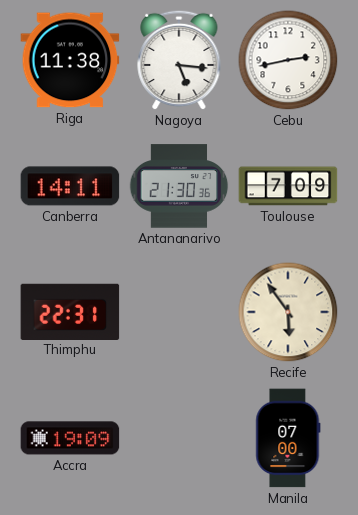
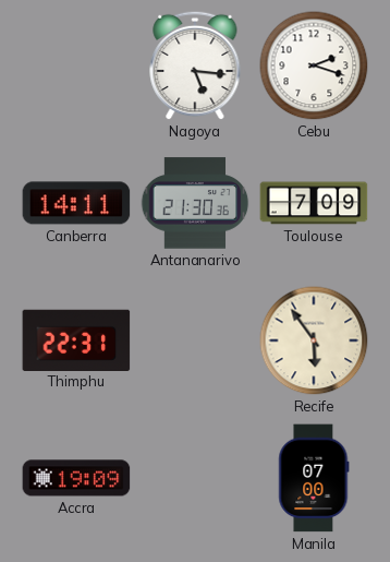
Riga: 11:38 -> none (70, 60)
Cebu: 2:43 -> 2:18 (314, 65)
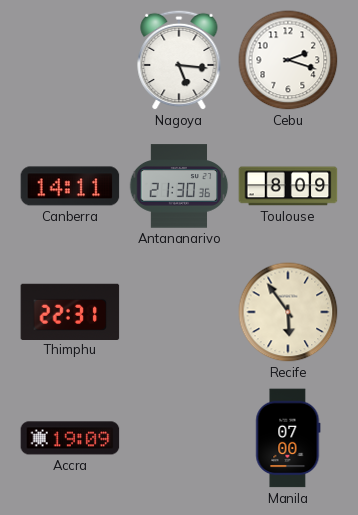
Toulouse: 7:09 -> 8:09 (288, 186)
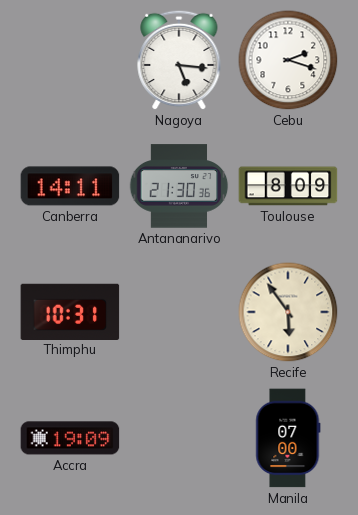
Thimphu: 22:31 -> 10:31 (70, 311)
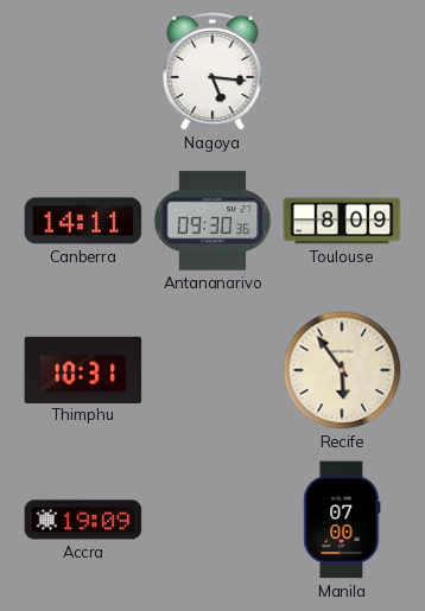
Cebu: 2:18 -> none (288, 60)
Antananarivo: 21:30 -> 09:30 (213, 221)
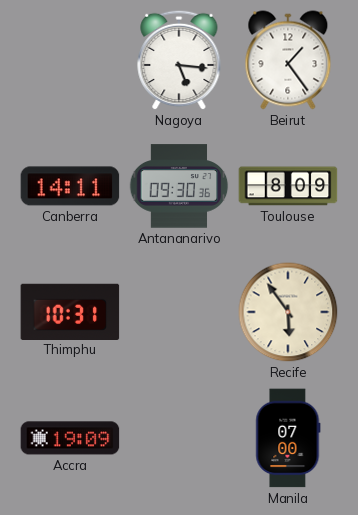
Beirut: none -> 1:24 (288, 60)
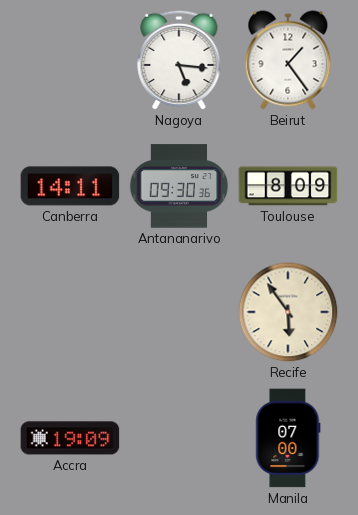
Thimphu: 10:31 -> none (70, 311)
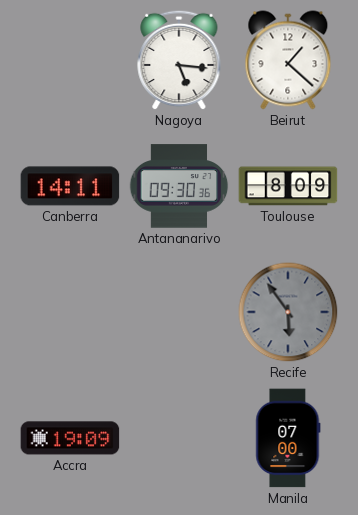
Beirut: 1:24 -> 1:22 (288, 60)
Recife dial: cream -> grey (288, 312)
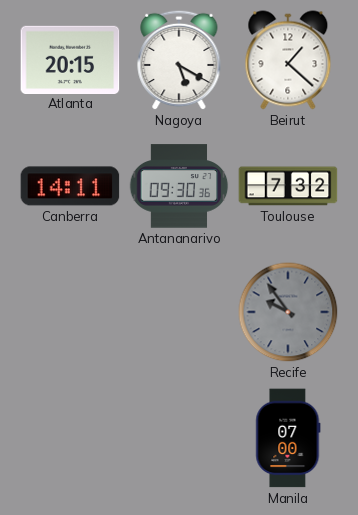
Atlanta: none -> 20:15 (70, 59)
Nagoya: 5:16 -> 5:20 (179, 60)
Toulouse: 8:09 -> 7:32 (288, 186)
Recife: 5:54 -> 9:54 (288, 312)
Accra: 19:09 -> none (70, 438)
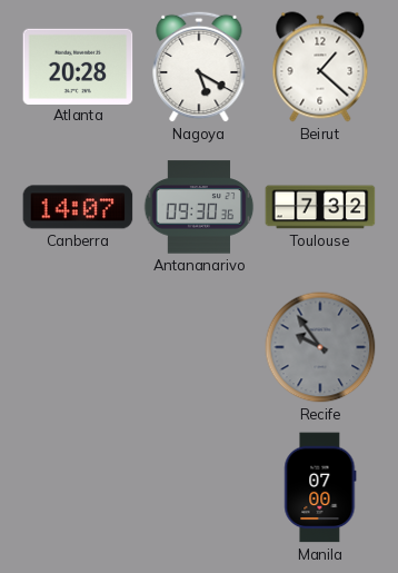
Atlanta: 20:15 -> 20:28 (78, 66)
Canberra: 14:11 -> 14:07 (78, 207)
